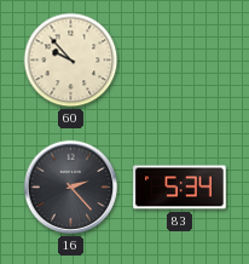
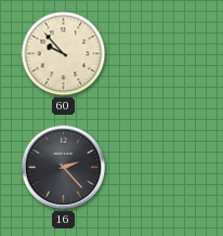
83: 5:34 -> none (180, 188)
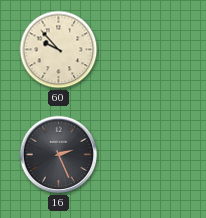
16: 2:23 -> 2:26 (59, 155)
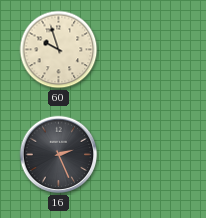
60: 9:53 -> 9:57 (59, 50)
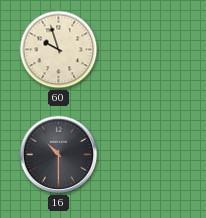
16: 2:26 -> 10:30 (59, 155)
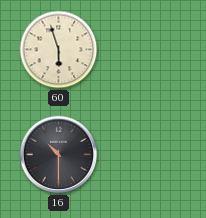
60: 9:57 -> 5:57 (59, 50)
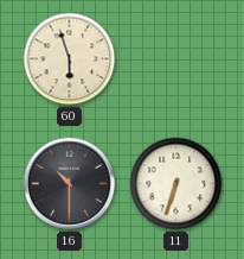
11: none -> 6:33 (176, 184)
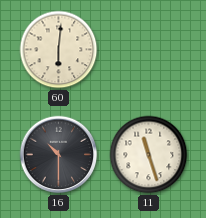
60: 5:57 -> 6:01 (59, 50)
11: 6:33 -> 11:27 (149, 155)
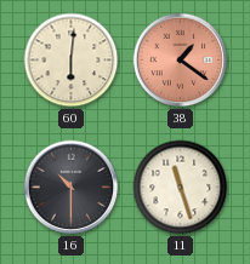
38: none -> 1:21 (181, 61)
